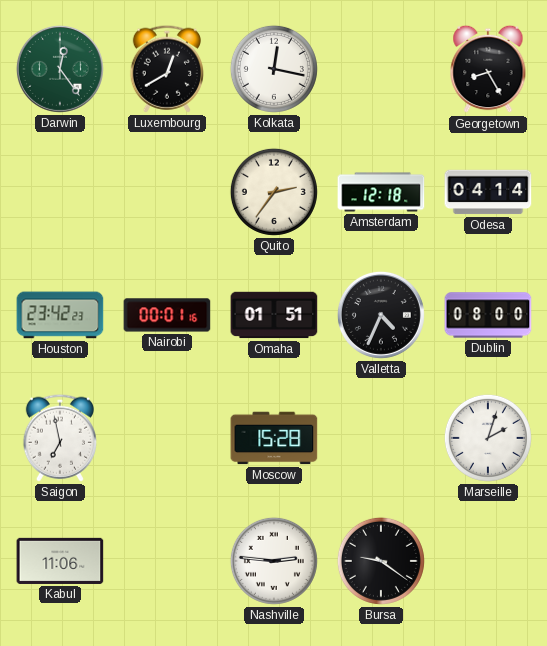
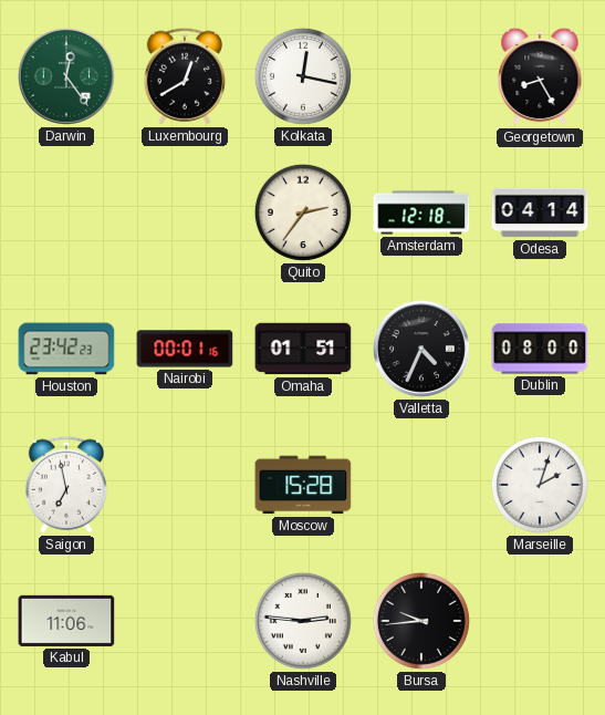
Bursa: 9:21 -> 9:44 (421, 621)
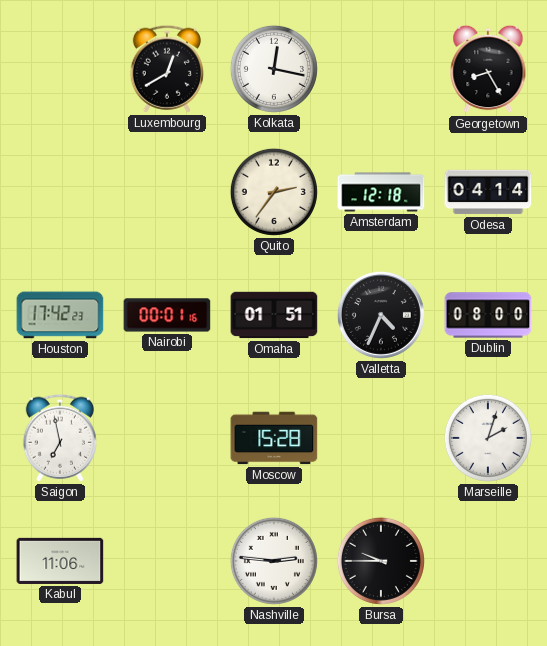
Darwin: 12:24 -> none (66, 76)
Houston: 23:42 -> 17:42 (60, 315)
Bursa: 9:44 -> 9:45 (381, 561)
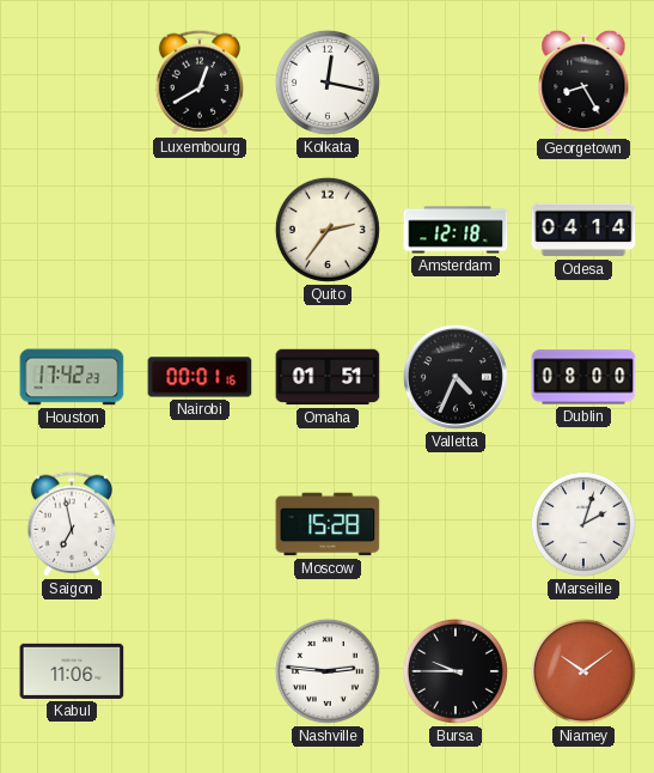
Niamey: none -> 10:09 (583, 671)
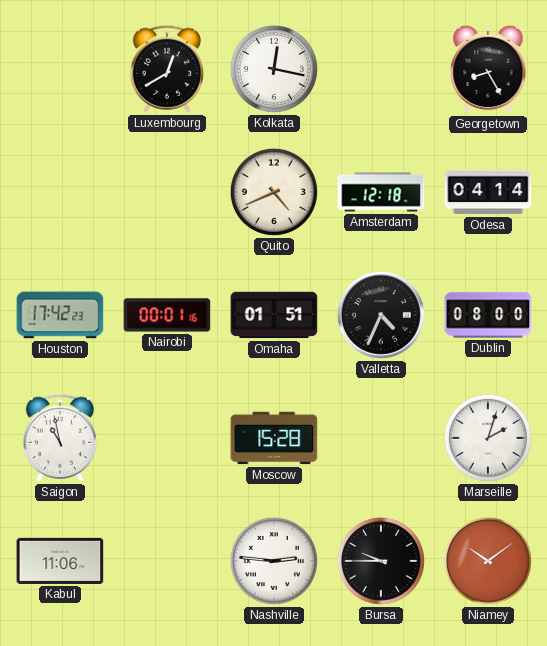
Quito: 2:36 -> 4:41 (274, 192)
Saigon: 6:58 -> 10:58 (59, 438)
